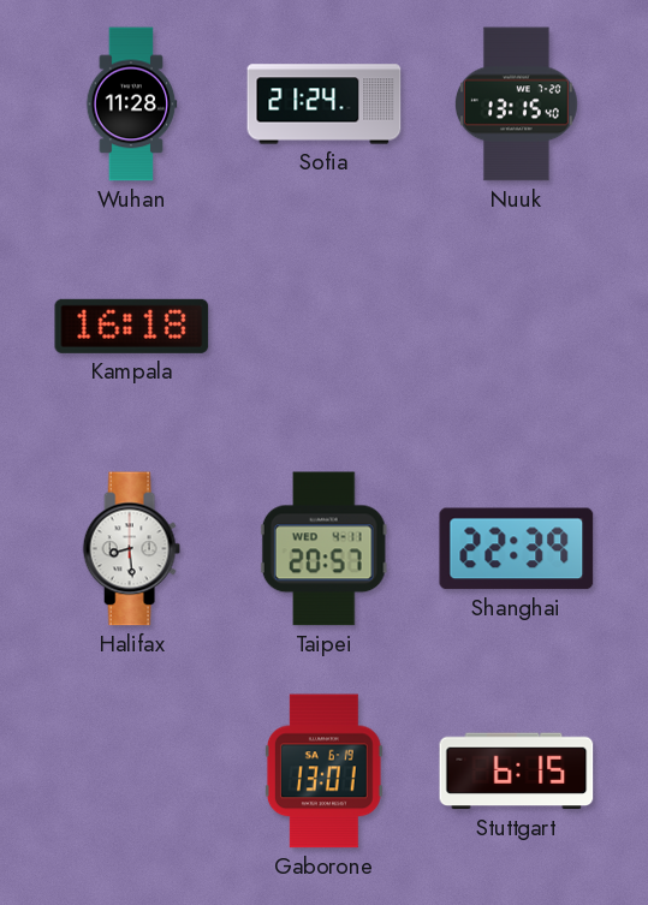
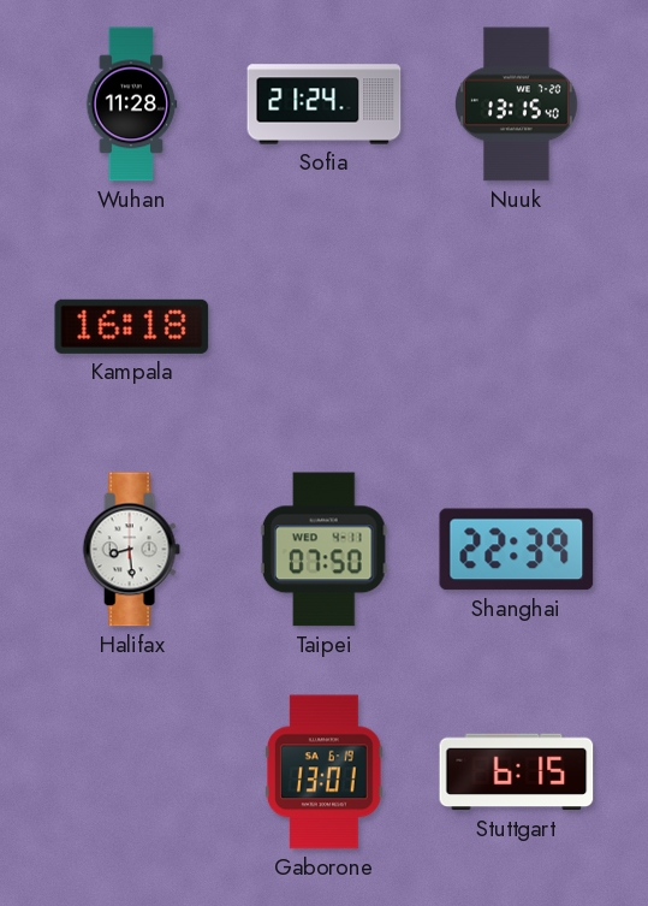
Taipei: 20:57 -> 07:50 (323, 550)
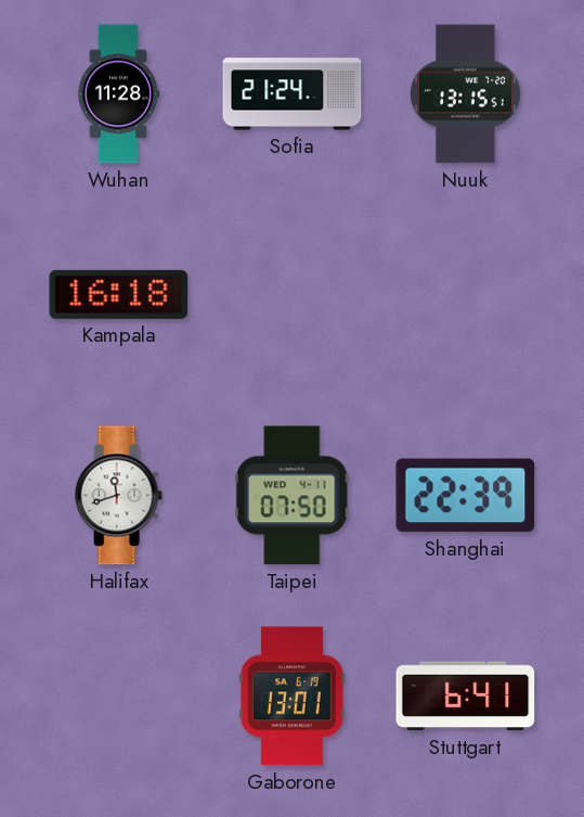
Nuuk: 13:15:40 -> 13:15:51 (466, 94)
Halifax: 8:29 -> 11:42 (118, 496)
Stuttgart: 6:15 -> 6:41 (466, 697)
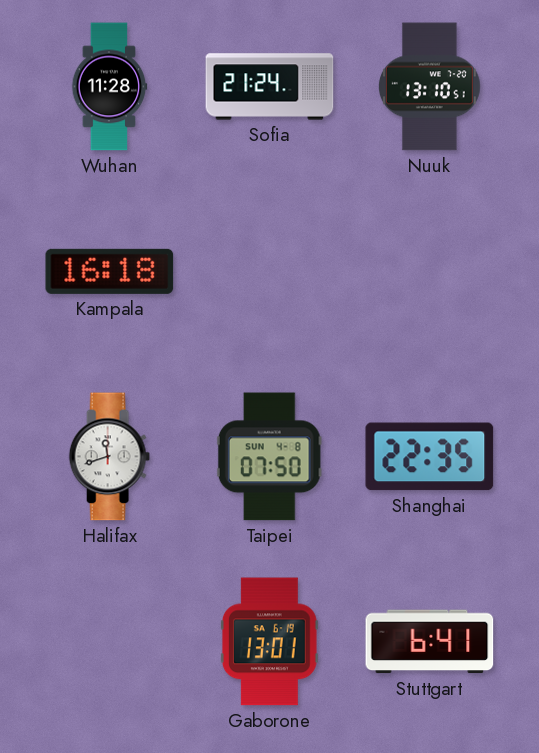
Nuuk: 13:15 -> 13:10 (430, 87)
Taipei date: WED 4-11 -> SUN 4-8 (269, 457)
Shanghai: 22:39 -> 22:35 (430, 457)
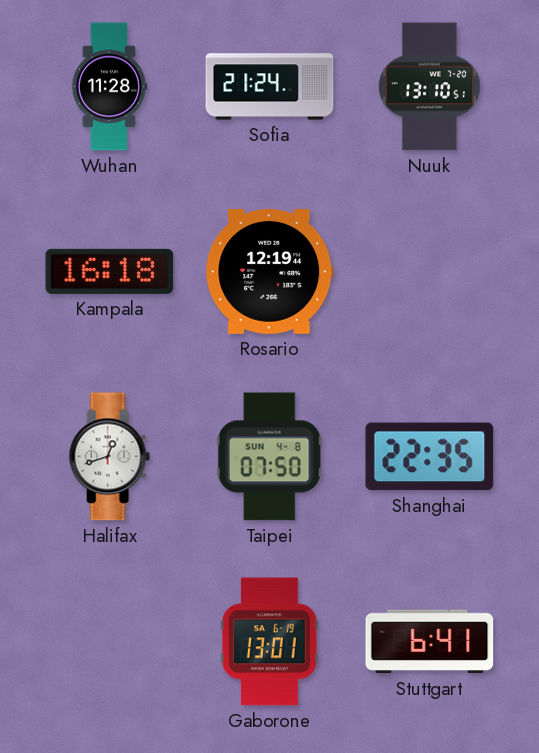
Rosario: none -> 12:19 (270, 272)
Halifax: 11:42 -> 12:42 (109, 457)
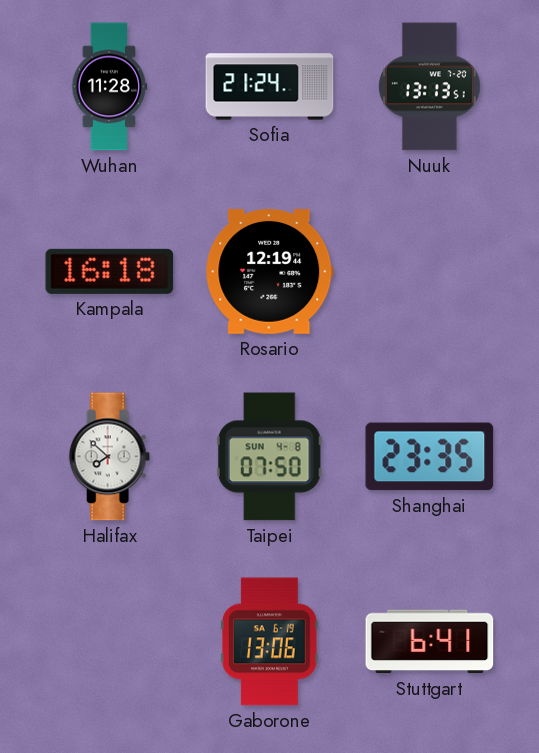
Nuuk: 13:10 -> 13:13 (430, 87)
Halifax: 12:42 -> 7:52 (109, 457)
Shanghai: 22:35 -> 23:35 (430, 457)
Gaborone: 13:01 -> 13:06 (269, 642)
